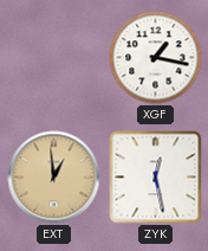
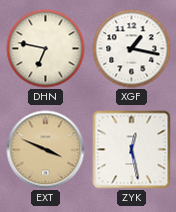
DHN: none -> 6:47 (46, 49)
EXT: 12:59 -> 3:49 (46, 150)
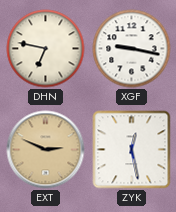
XGF: 1:17 -> 9:17 (132, 49)
EXT: 3:49 -> 2:49 (46, 150)
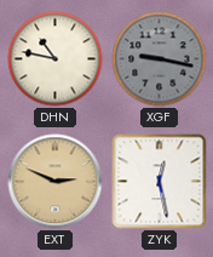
DHN: 6:47 -> 10:47 (56, 59)
XGF dial: white -> grey (160, 59)
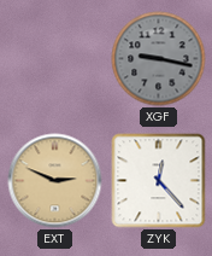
DHN: 10:47 -> none (56, 59)
ZYK: 12:28 -> 12:23 (159, 181)
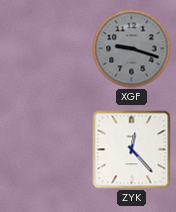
XGF: 9:17 -> 9:18 (132, 49)
EXT: 2:49 -> none (55, 181)
